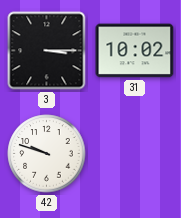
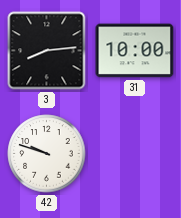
3: 3:15 -> 8:14 (47, 51)
31: 10:02 -> 10:00 (135, 51)
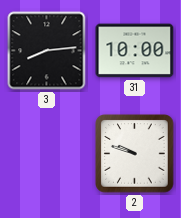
42: 9:48 -> none (47, 154)
2: none -> 9:48 (135, 154)
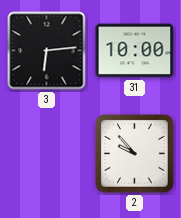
3: 8:14 -> 6:14 (47, 51)
2: 9:48 -> 9:53 (135, 154)
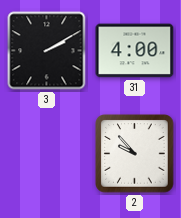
3: 6:14 -> 2:10 (47, 51)
31: 10:00 -> 4:00 (135, 51)
